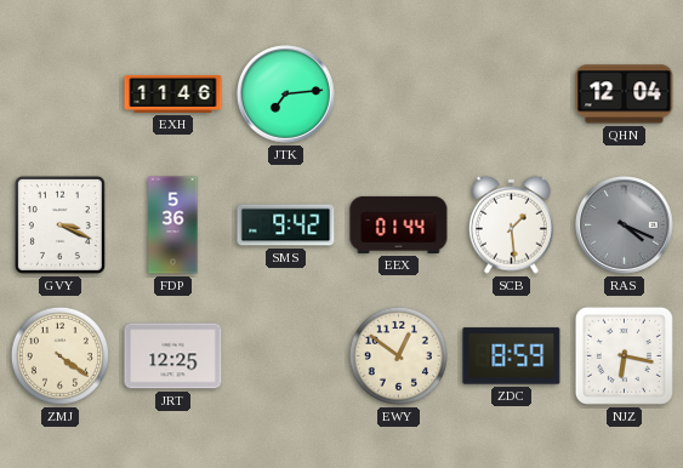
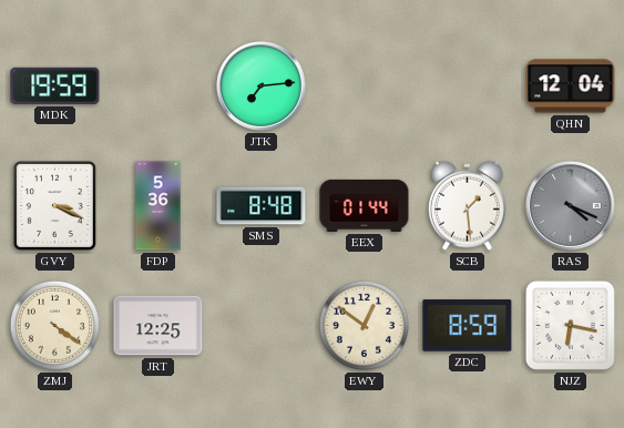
MDK: none -> 19:59 (55, 85)
EXH: 11:46 -> none (173, 93)
SMS: 9:42 -> 8:48 (262, 206)
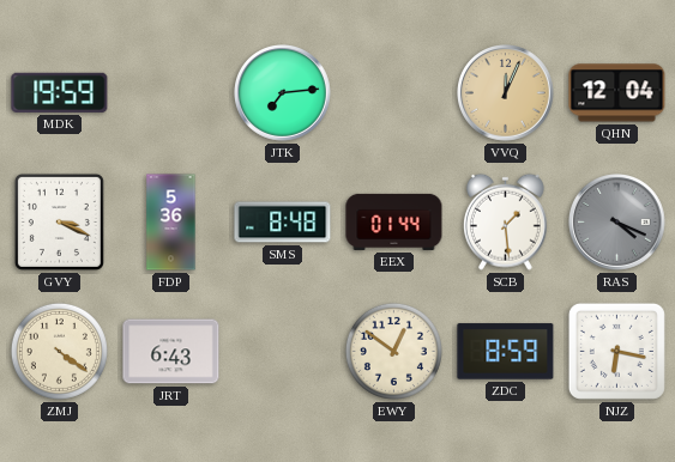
VVQ: none -> 12:04 (506, 93)
JRT: 12:25 -> 6:43 (171, 352)
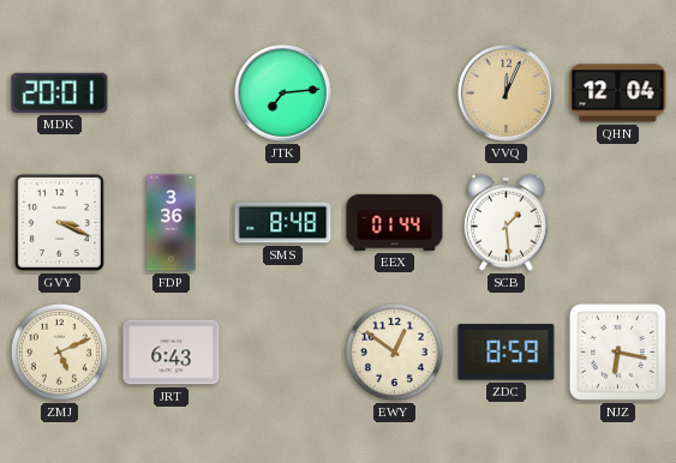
MDK: 19:59 -> 20:01 (60, 92)
FDP: 5:36 -> 3:36 (172, 223)
RAS: 4:19 -> none (617, 223)
ZMJ: 4:21 -> 5:11 (59, 351)
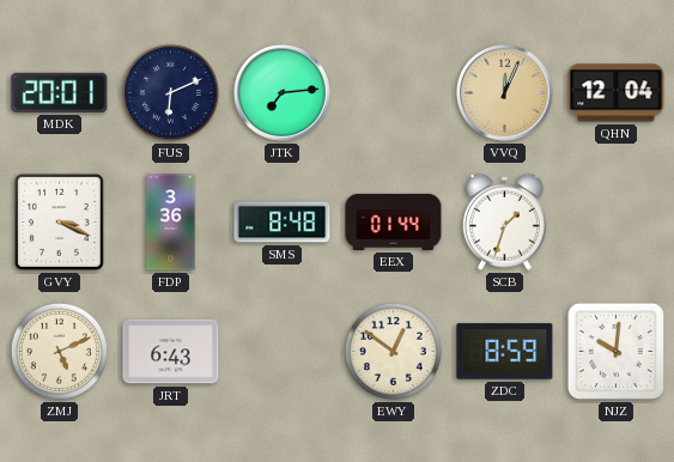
FUS: none -> 6:11 (170, 92)
SCB: 1:29 -> 1:33 (504, 221)
NJZ: 6:17 -> 10:01 (615, 351)
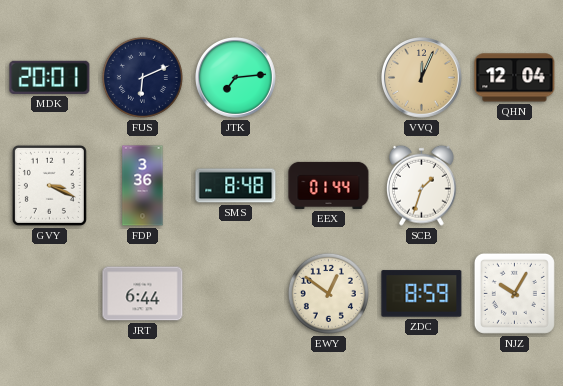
ZMJ: 5:11 -> none (59, 351)
JRT: 6:43 -> 6:44 (143, 294)
NJZ: 10:01 -> 10:05 (514, 293)
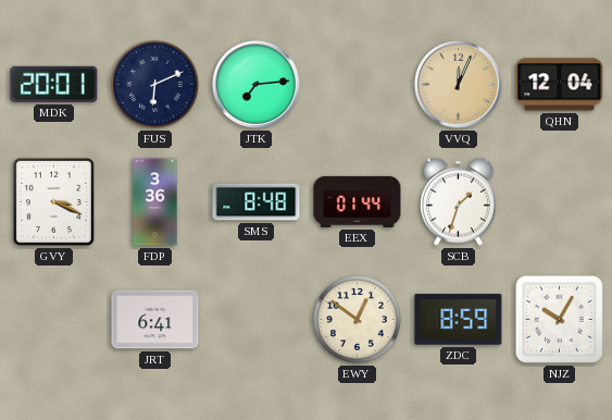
JRT: 6:44 -> 6:41 (155, 320)
